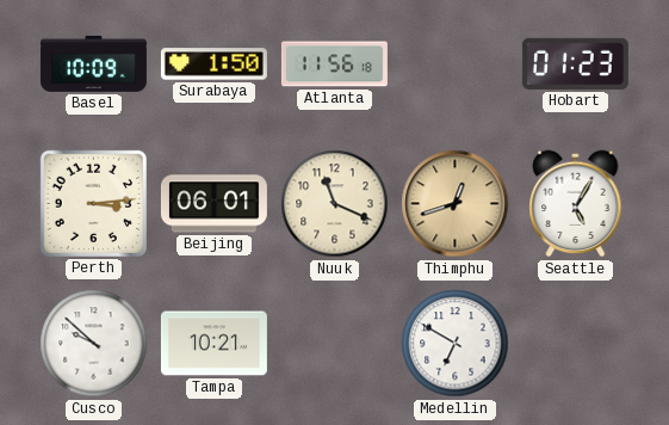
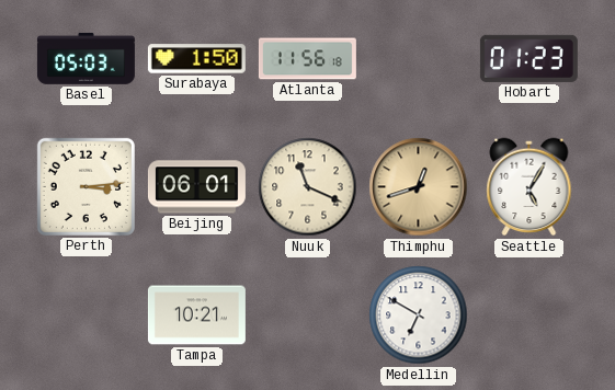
Basel: 10:09 -> 05:03 (86, 58)
Cusco: 9:52 -> none (94, 344)
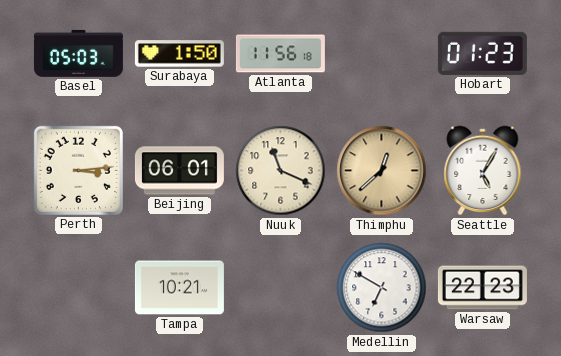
Thimphu: 12:42 -> 12:38 (382, 171)
Warsaw: none -> 22:23 (482, 288)
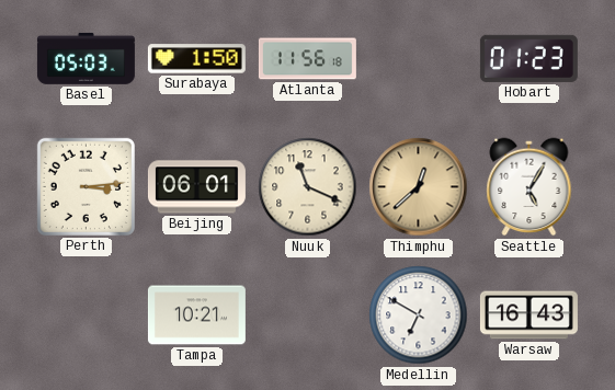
Warsaw: 22:23 -> 16:43 (528, 316)
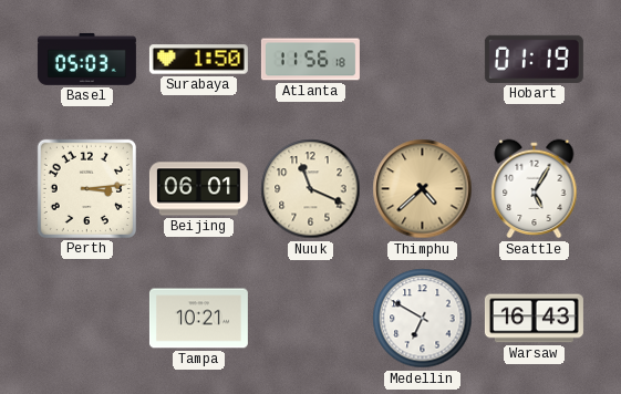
Hobart: 01:23 -> 01:19 (534, 59)
Thimphu: 12:38 -> 4:38 (423, 189)
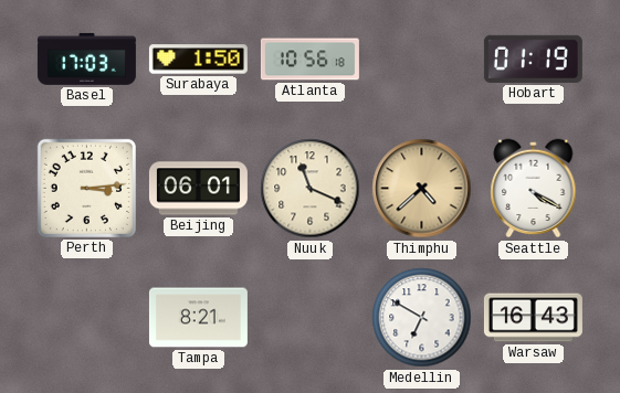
Basel: 05:03 -> 17:03 (86, 59)
Atlanta: 11:56 -> 10:56 (309, 60)
Seattle: 5:05 -> 4:20 (534, 189)
Tampa: 10:21 -> 8:21 (198, 318)
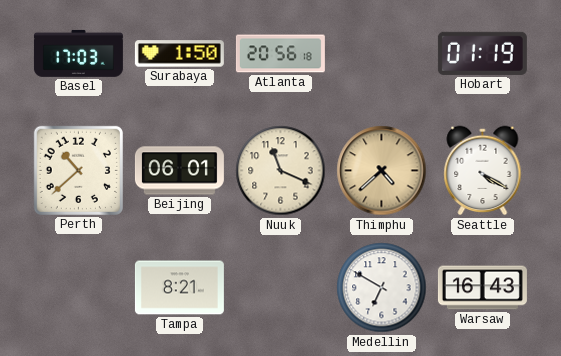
Atlanta: 10:56 -> 20:56 (280, 54)
Perth: 3:14 -> 10:38 (78, 170)
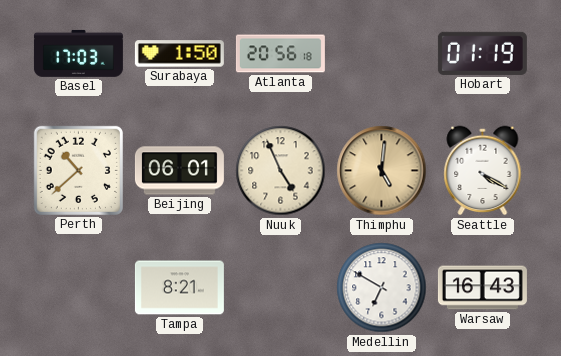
Nuuk: 11:19 -> 4:56 (281, 171)
Thimphu: 4:38 -> 5:01 (382, 171)
